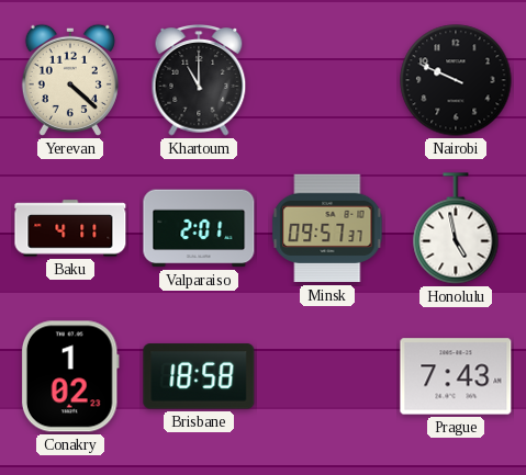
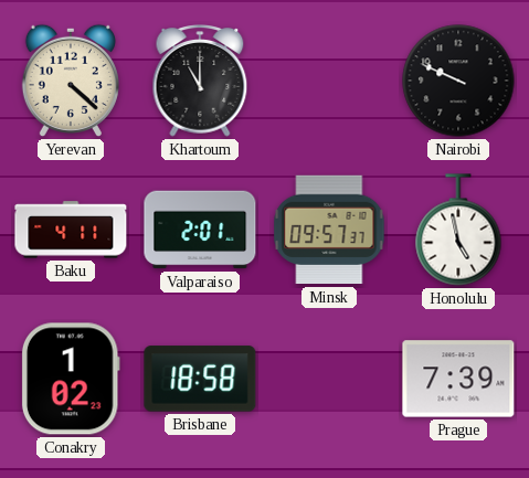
Prague: 7:43 -> 7:39 (458, 379)
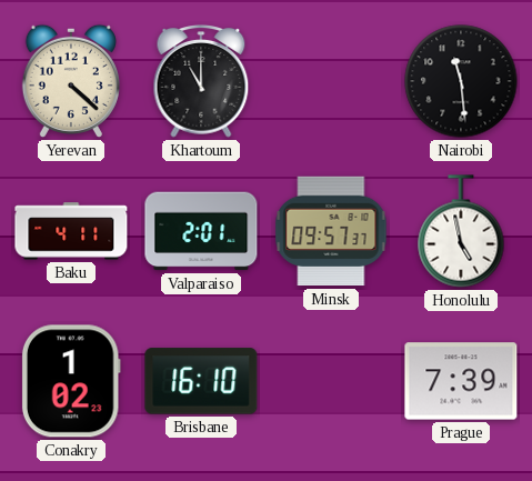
Nairobi: 9:49 -> 11:29 (461, 81)
Brisbane: 18:58 -> 16:10 (201, 381)
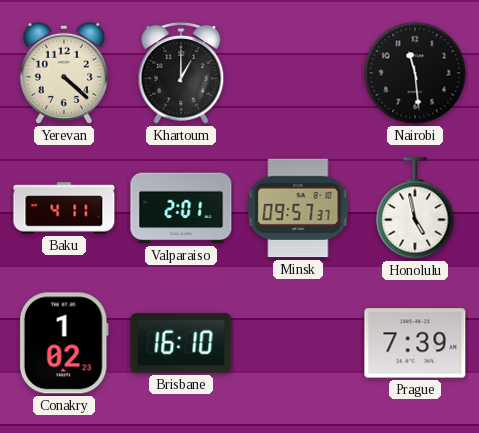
Khartoum: 11:00 -> 1:00 (181, 74)
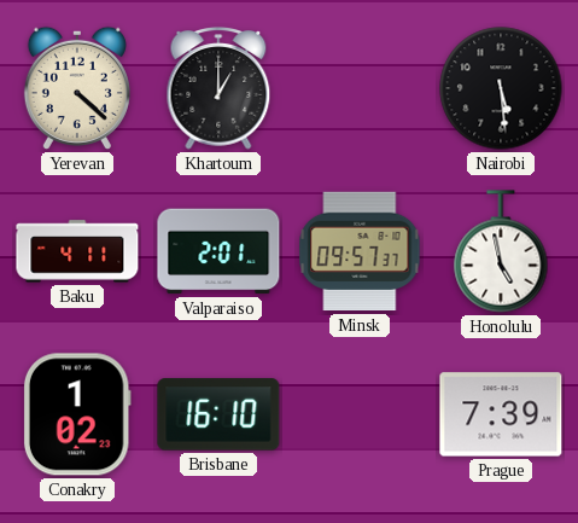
Nairobi: 11:29 -> 5:29 (501, 88)
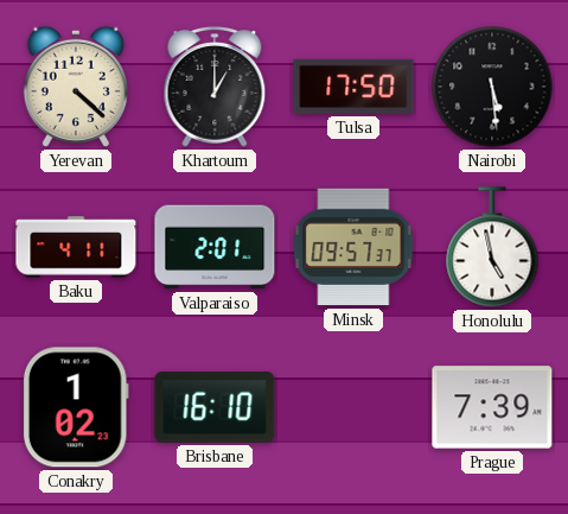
Tulsa: none -> 17:50 (353, 87)
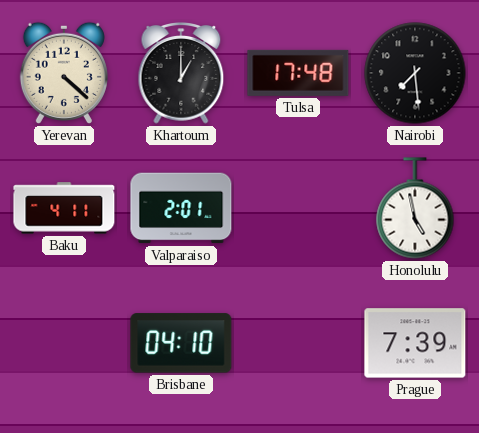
Tulsa: 17:50 -> 17:48 (298, 73)
Nairobi: 5:29 -> 7:29 (415, 73)
Minsk: 09:57 -> none (353, 247)
Conakry: 1:02 -> none (76, 407)
Brisbane: 16:10 -> 04:10 (181, 343)
